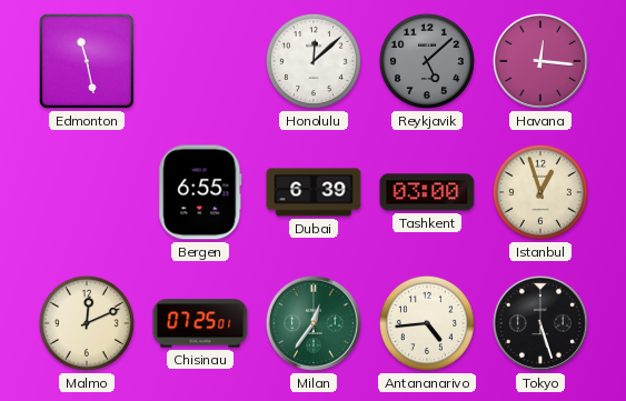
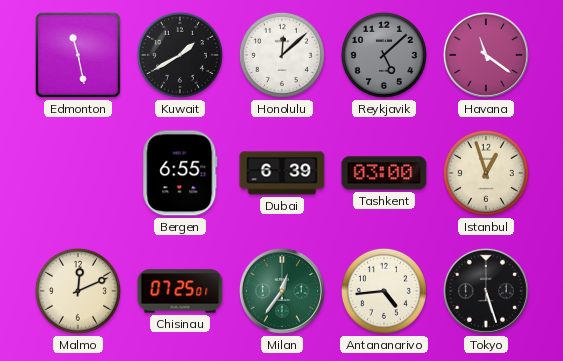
Kuwait: none -> 1:40 (180, 55)
Havana: 12:16 -> 11:21 (486, 55)
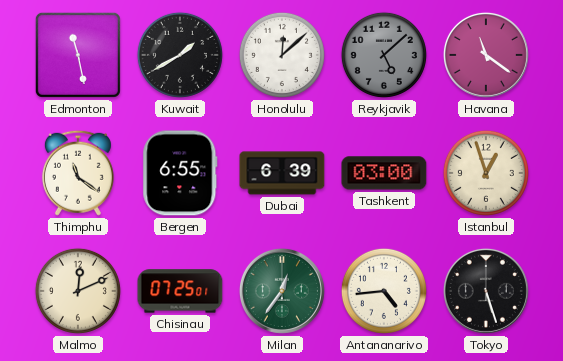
Thimphu: none -> 11:21 (78, 173)
